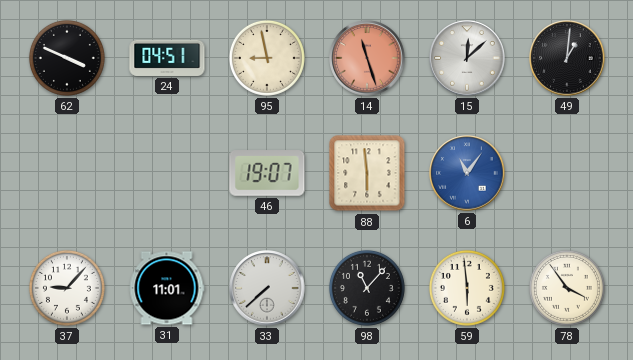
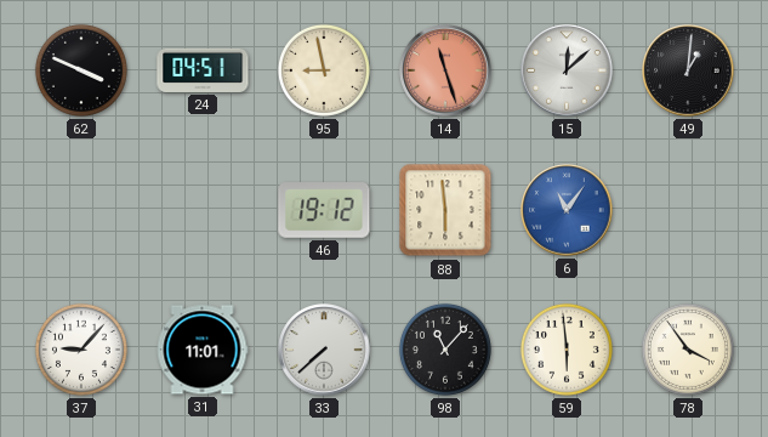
46: 19:07 -> 19:12 (324, 210)
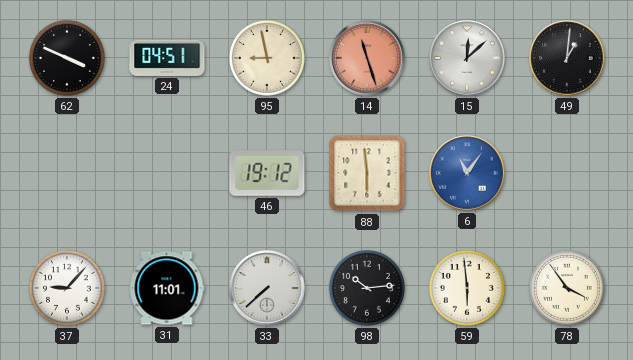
98: 11:07 -> 10:14 (367, 288)
